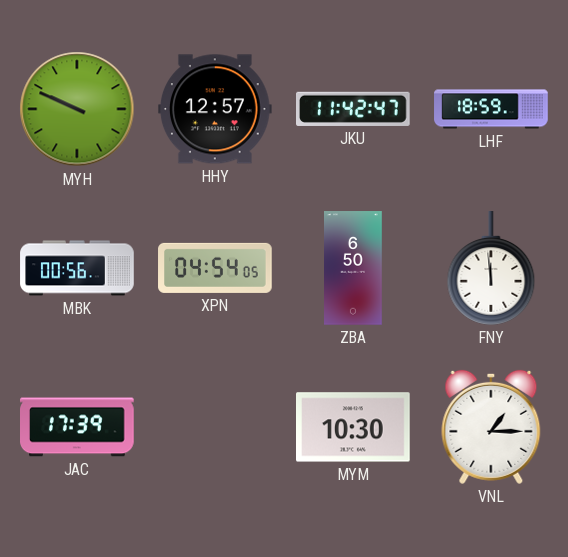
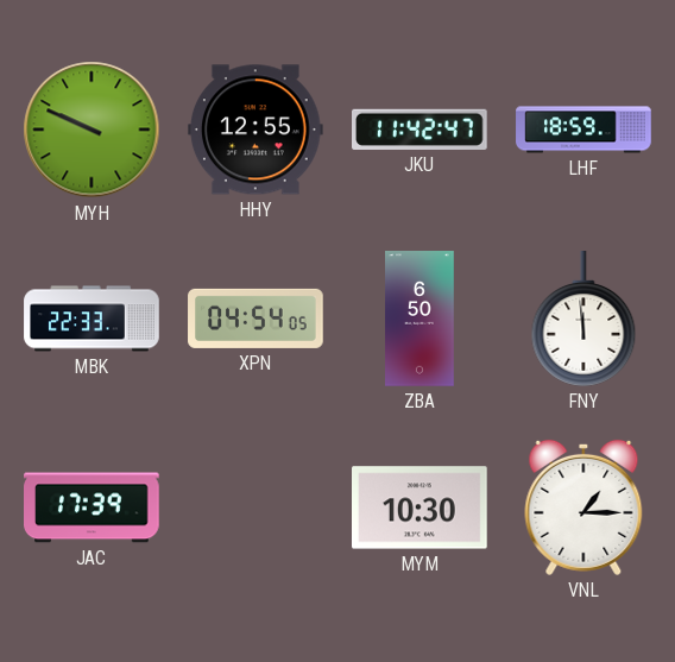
HHY: 12:57 -> 12:55 (257, 130)
MBK: 00:56 -> 22:33 (92, 319)
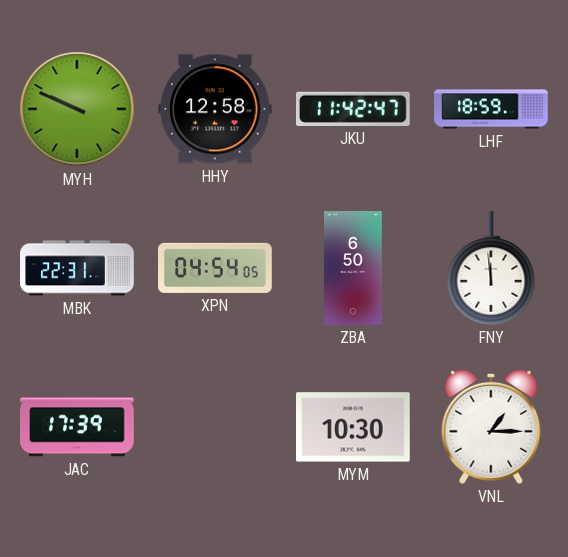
HHY: 12:55 -> 12:58 (216, 109)
MBK: 22:33 -> 22:31 (77, 268)
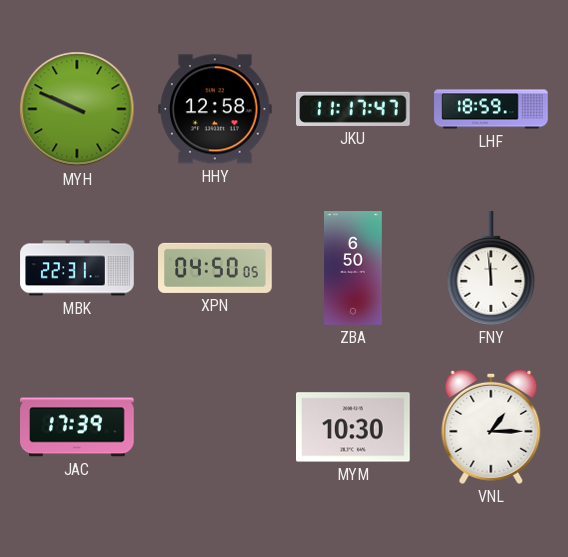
JKU: 11:42 -> 11:17 (354, 109)
XPN: 04:54 -> 04:50 (215, 268)
